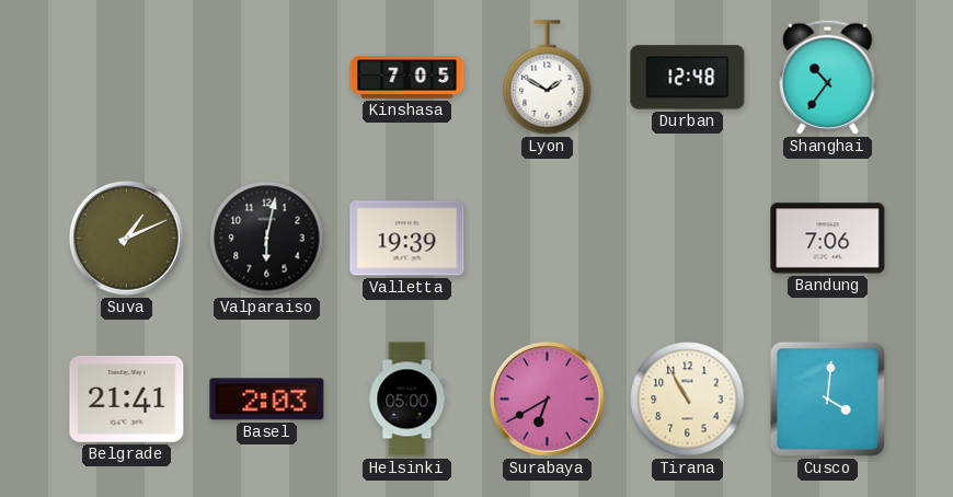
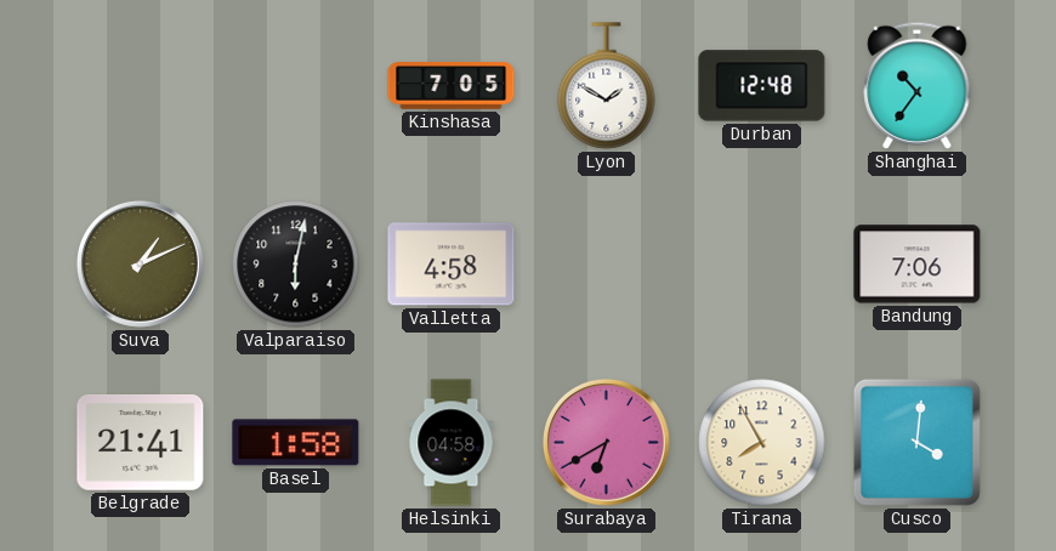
Valletta: 19:39 -> 4:58 (452, 265)
Basel: 2:03 -> 1:58 (296, 443)
Helsinki: 05:00 -> 04:58 (452, 443)
Tirana: 10:55 -> 7:55 (762, 443)
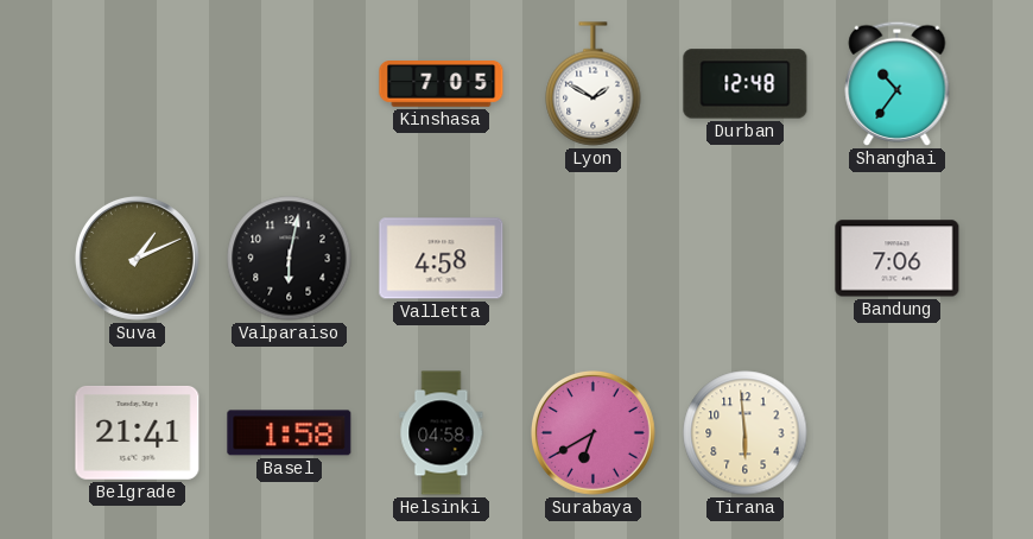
Tirana: 7:55 -> 5:59 (746, 433)
Cusco: 4:01 -> none (916, 442)
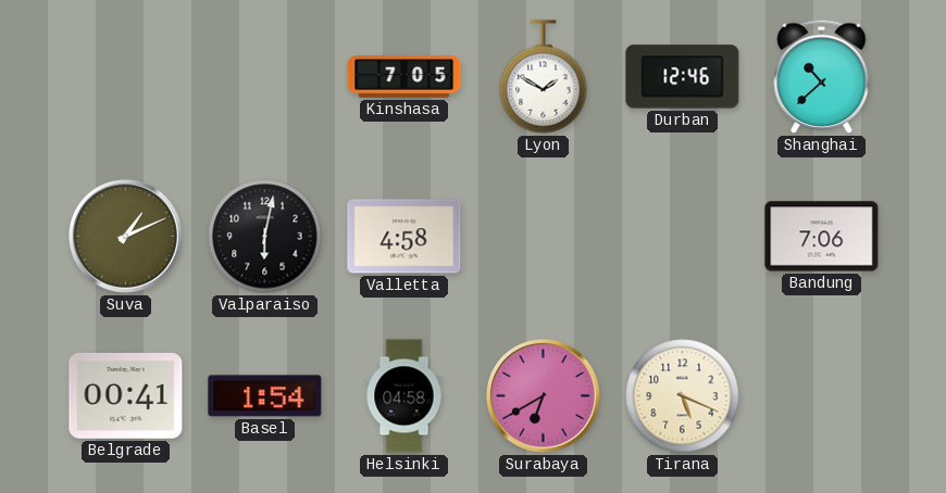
Durban: 12:48 -> 12:46 (683, 77)
Shanghai: 10:36 -> 10:38 (822, 76)
Belgrade: 21:41 -> 00:41 (126, 395)
Basel: 1:58 -> 1:54 (265, 396)
Tirana: 5:59 -> 5:19 (683, 396)
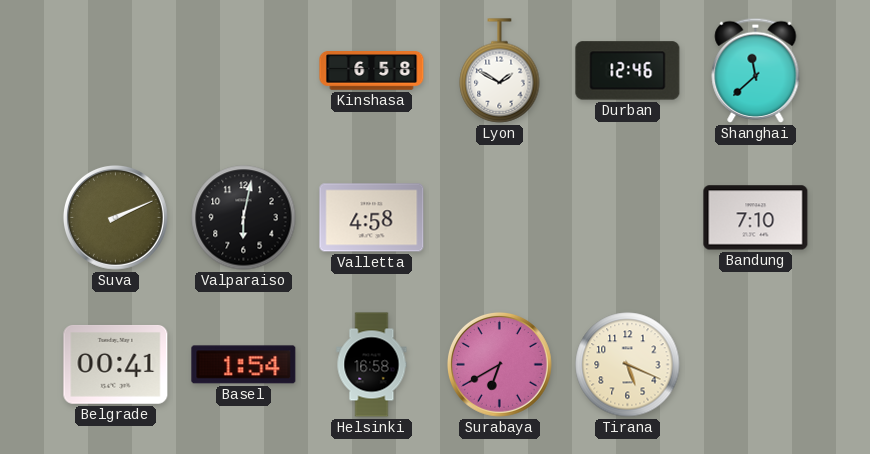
Kinshasa: 7:05 -> 6:58 (372, 71)
Shanghai: 10:38 -> 11:38 (756, 70)
Suva: 1:11 -> 2:11 (115, 217)
Bandung: 7:06 -> 7:10 (756, 218)
Helsinki: 04:58 -> 16:58 (372, 365)
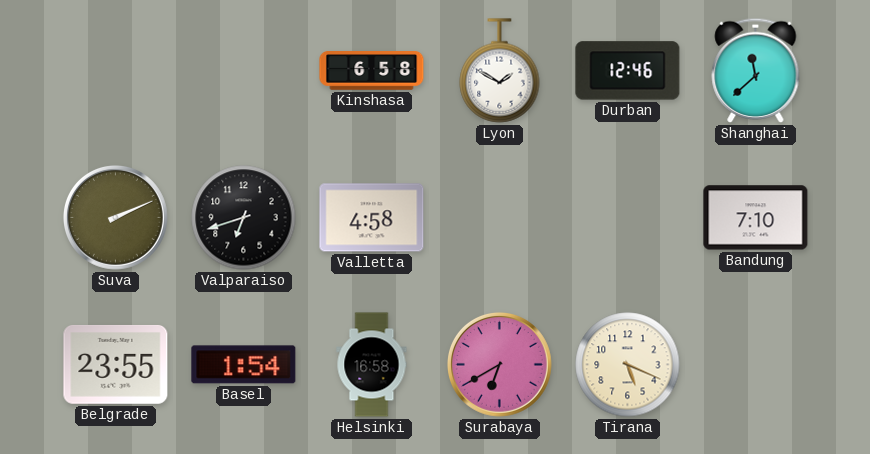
Valparaiso: 6:02 -> 6:42 (244, 218)
Belgrade: 00:41 -> 23:55 (116, 364)
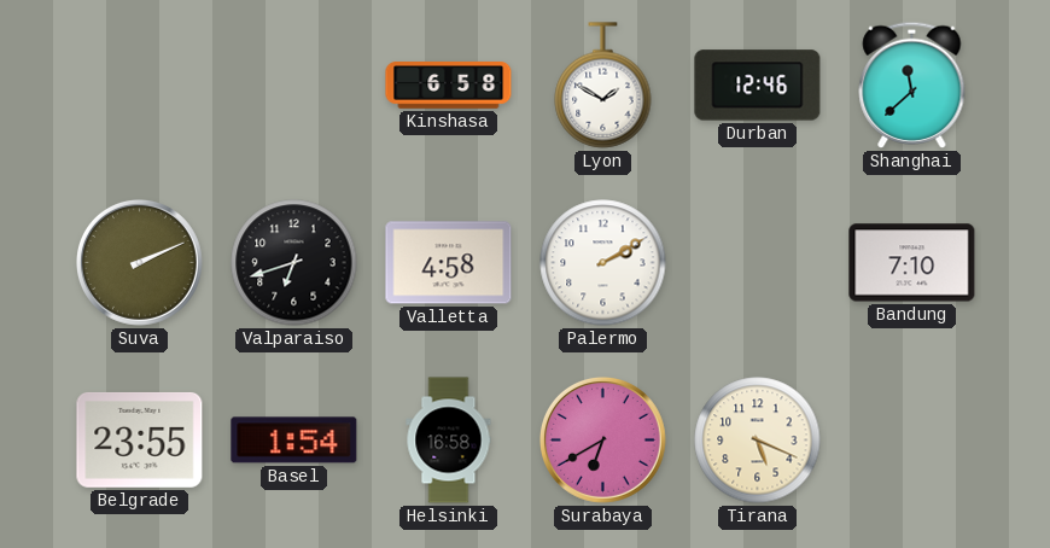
Palermo: none -> 2:10 (603, 263)
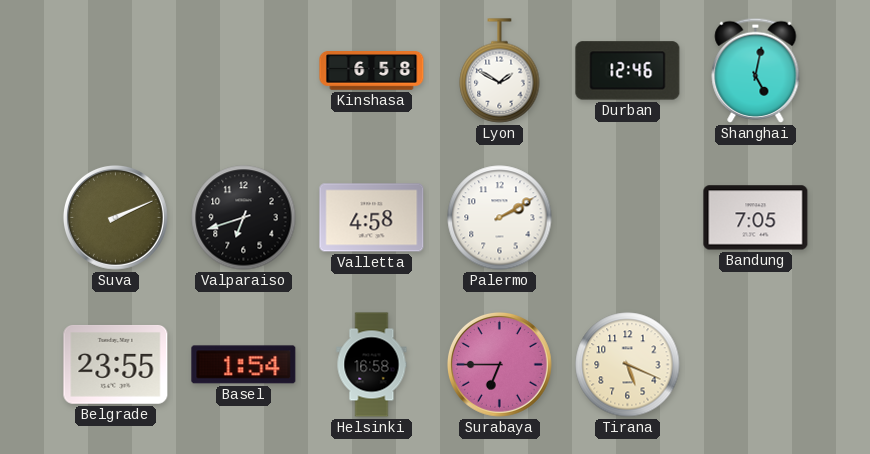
Shanghai: 11:38 -> 5:02 (756, 70)
Bandung: 7:10 -> 7:05 (756, 218)
Surabaya: 6:40 -> 6:45 (499, 364)
